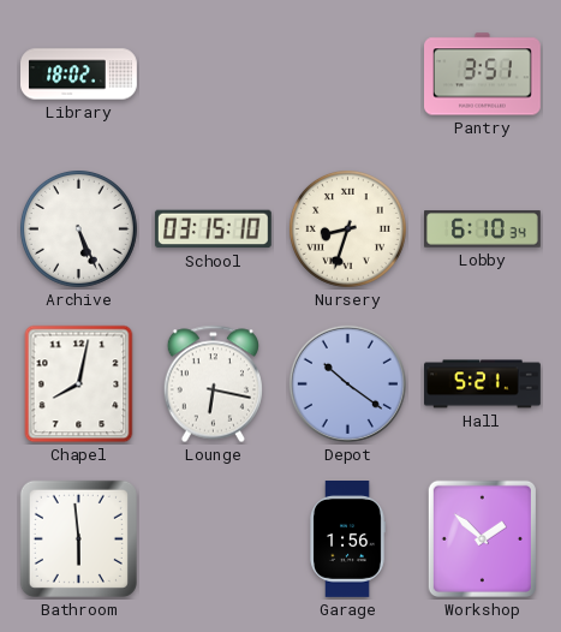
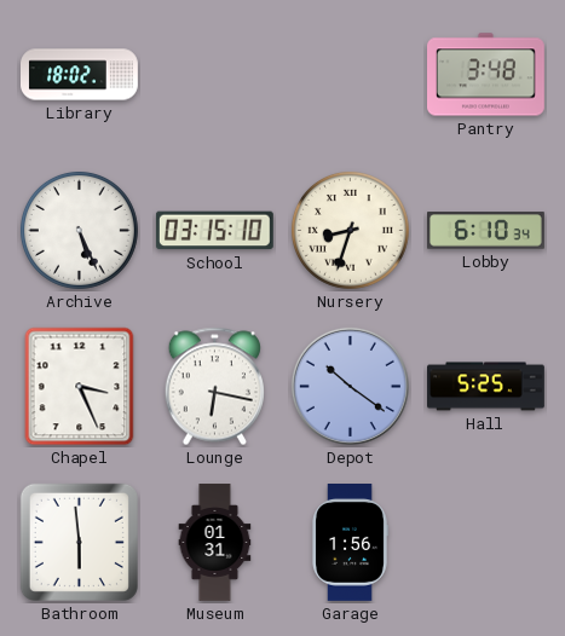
Pantry: 3:51 -> 3:48 (486, 75)
Chapel: 8:02 -> 3:26 (80, 387)
Hall: 5:21 -> 5:25 (486, 387)
Museum: none -> 01:31 (215, 543)
Workshop: 1:52 -> none (482, 538)
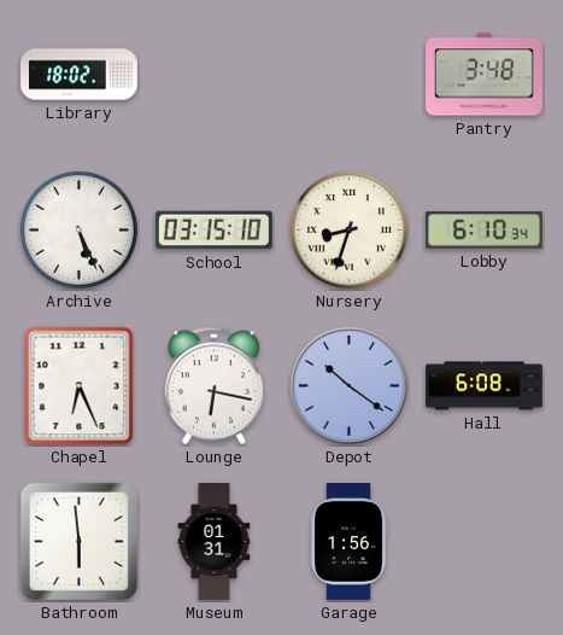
Chapel: 3:26 -> 6:26 (80, 386)
Hall: 5:25 -> 6:08 (485, 386)
